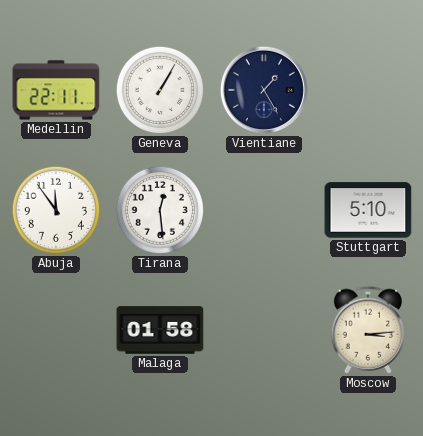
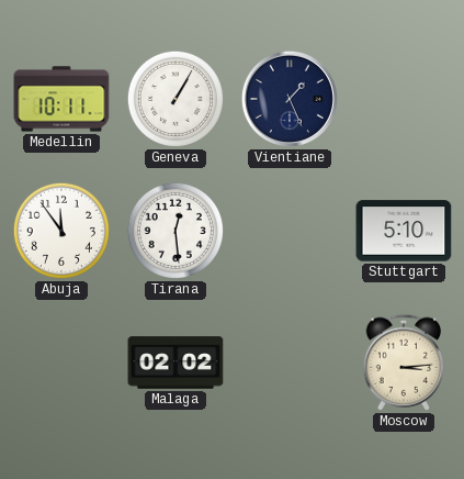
Medellin: 22:11 -> 10:11 (61, 99)
Vientiane: 1:25 -> 1:26 (290, 99)
Malaga: 01:58 -> 02:02 (176, 363)
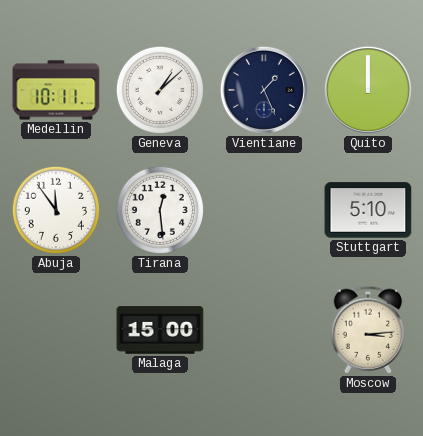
Geneva: 1:05 -> 1:08 (160, 90)
Quito: none -> 12:00 (368, 90)
Malaga: 02:02 -> 15:00 (160, 330)
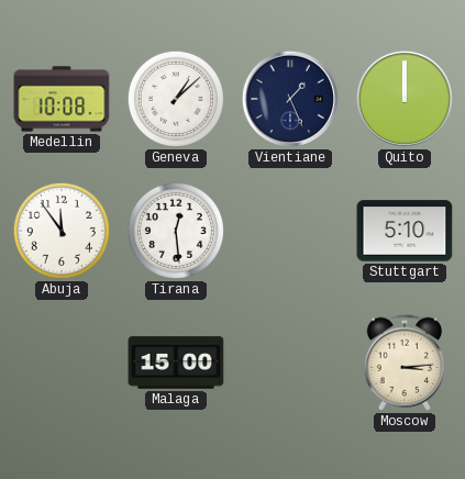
Medellin: 10:11 -> 10:08 (62, 99)
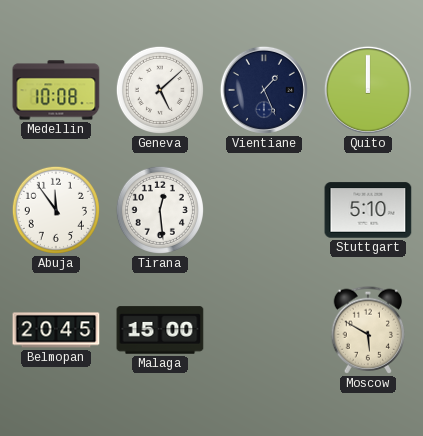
Geneva: 1:08 -> 5:08 (160, 90)
Belmopan: none -> 20:45 (56, 330)
Moscow: 3:14 -> 5:50 (368, 330)
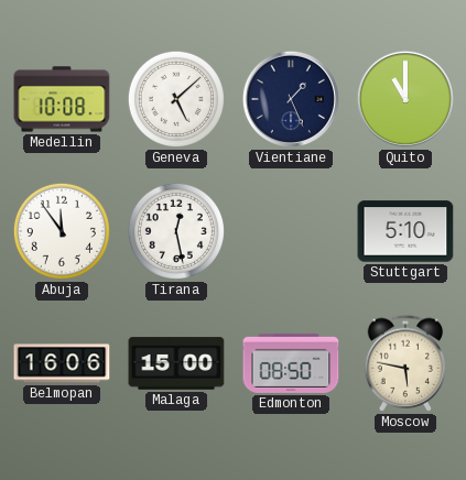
Quito: 12:00 -> 11:00 (405, 99)
Tirana: 12:29 -> 12:28 (176, 231)
Belmopan: 20:45 -> 16:06 (62, 363)
Edmonton: none -> 08:50 (291, 363)
Moscow: 5:50 -> 5:47 (405, 363)
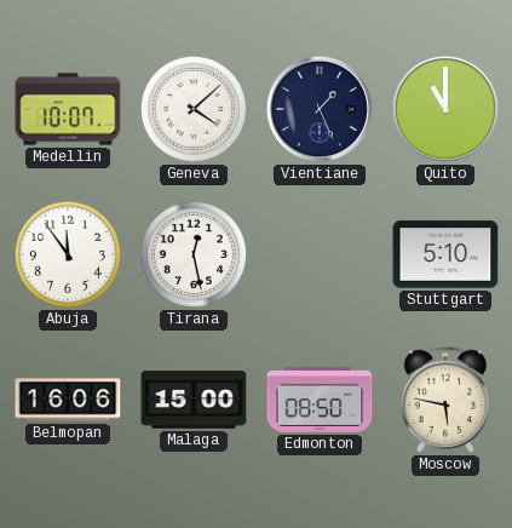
Medellin: 10:08 -> 10:07 (68, 109)
Geneva: 5:08 -> 4:08 (194, 109)
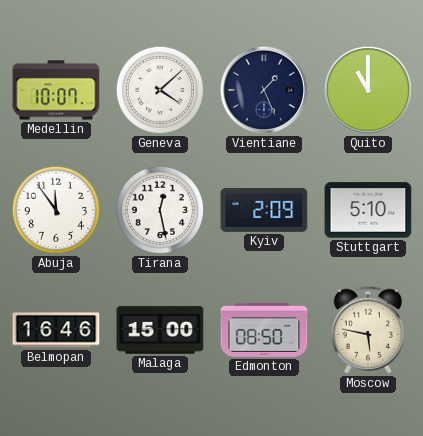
Kyiv: none -> 2:09 (264, 210)
Belmopan: 16:06 -> 16:46 (56, 330)
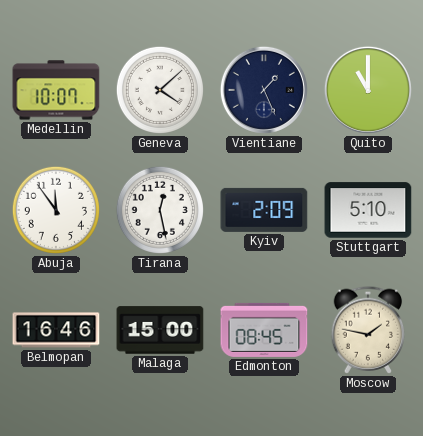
Edmonton: 08:50 -> 08:45 (264, 330)
Moscow: 5:47 -> 1:47 (368, 330)
